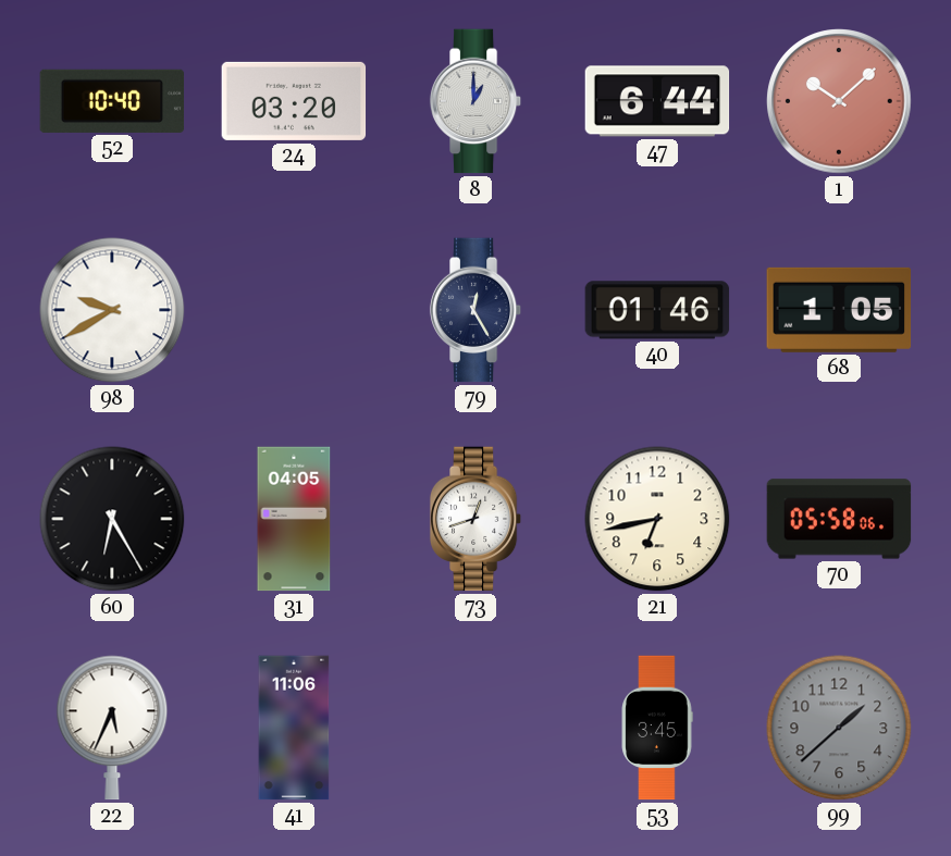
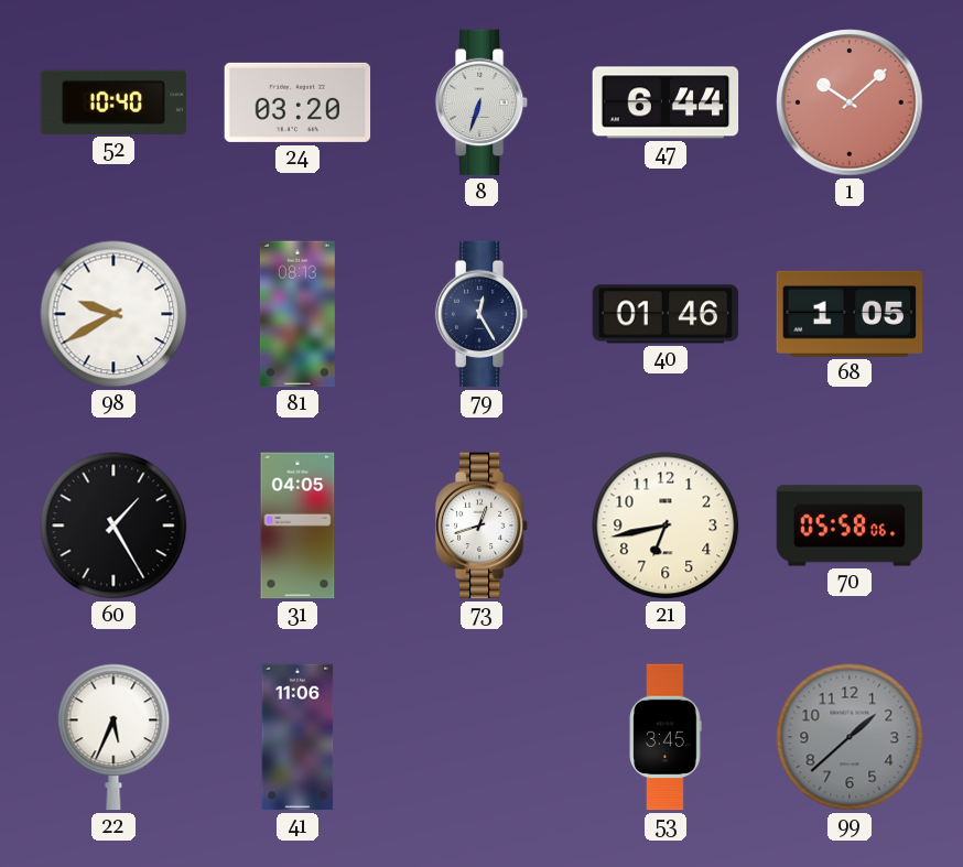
8: 1:00 -> 6:33 (481, 102)
81: none -> 08:13 (297, 314)
60: 6:25 -> 1:25 (113, 525)
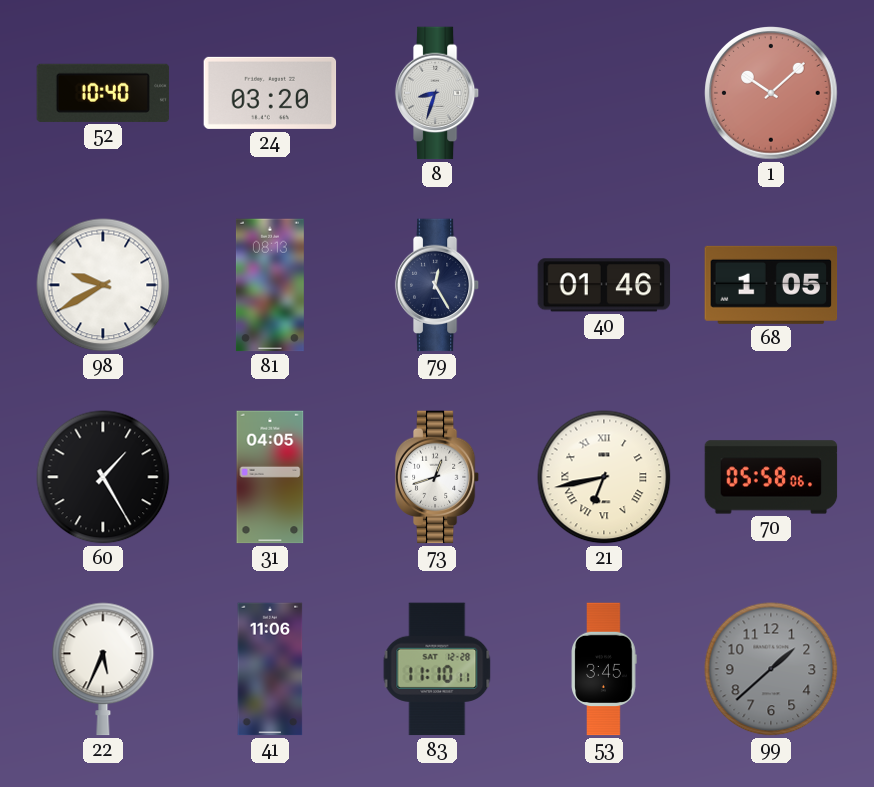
8: 6:33 -> 8:33 (437, 93)
47: 6:44 -> none (666, 102)
21 numerals: Arabic -> Roman (604, 477)
83: none -> 11:10 (437, 669)
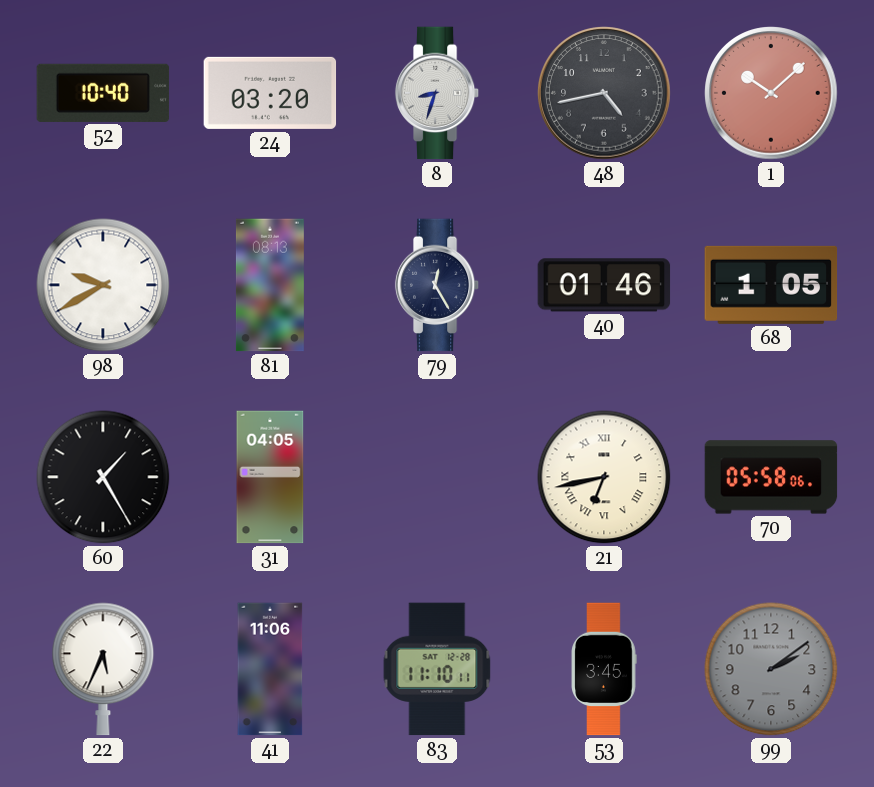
48: none -> 4:43 (604, 93)
73: 12:42 -> none (437, 477)
99: 1:38 -> 2:09 (771, 669)
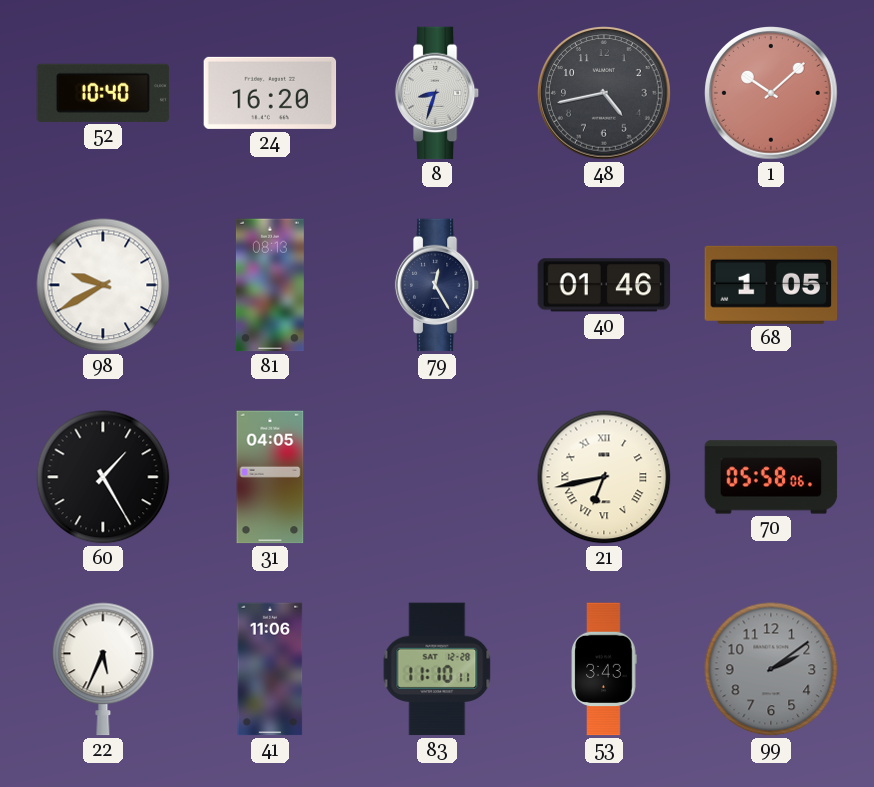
24: 03:20 -> 16:20 (270, 93)
53: 3:45 -> 3:43 (604, 669)
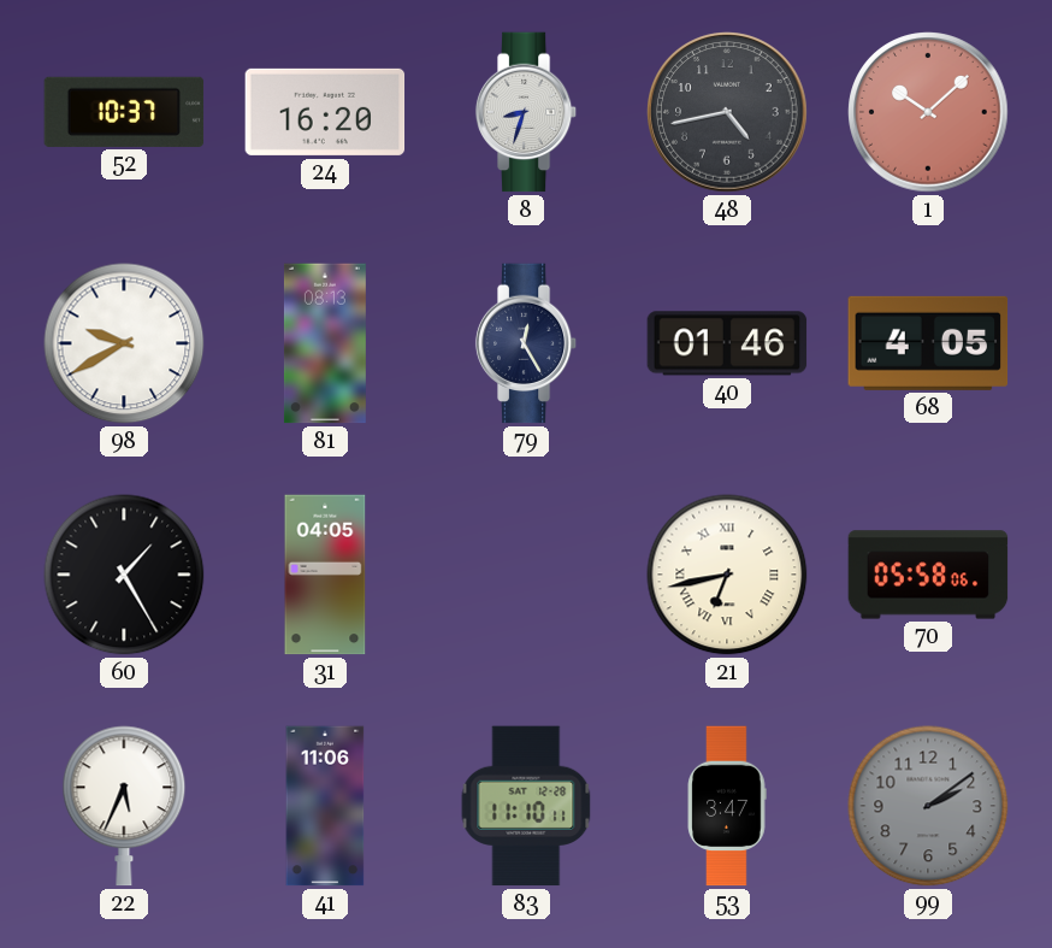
52: 10:40 -> 10:37 (124, 112)
68: 1:05 -> 4:05 (928, 343)
53: 3:43 -> 3:47 (727, 806)
